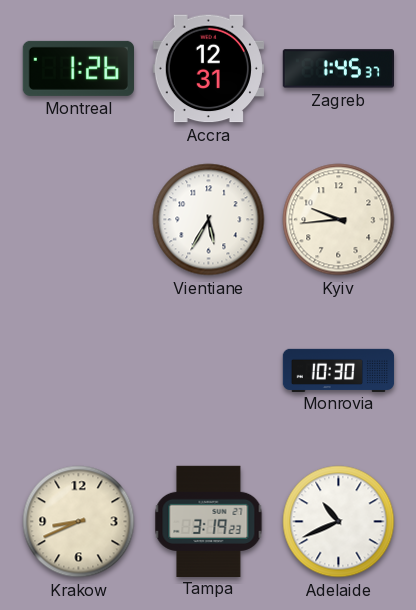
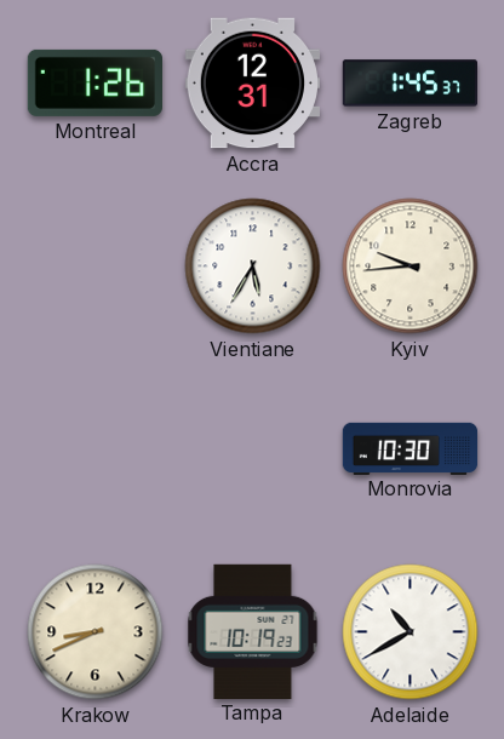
Tampa: 3:19 -> 10:19 (253, 631)
Adelaide: 10:41 -> 10:40 (411, 632)
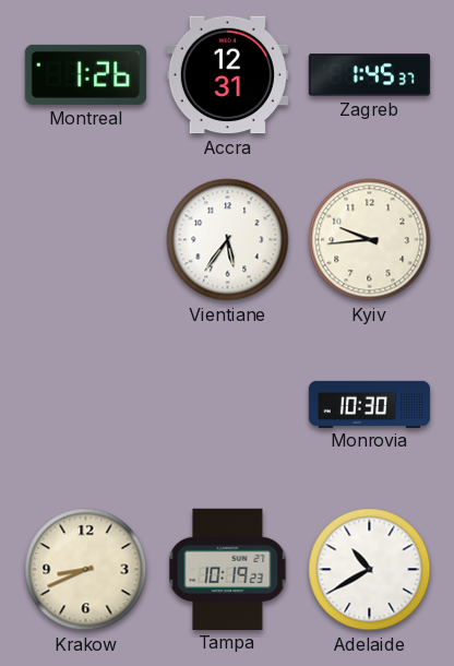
Vientiane: 5:35 -> 5:36 (228, 240)
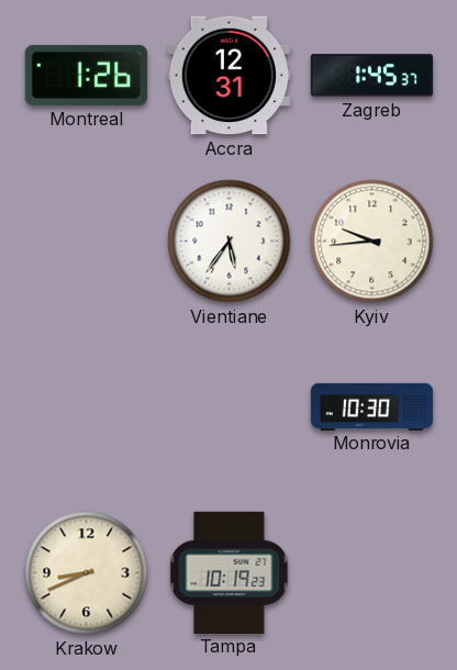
Adelaide: 10:40 -> none (370, 570)
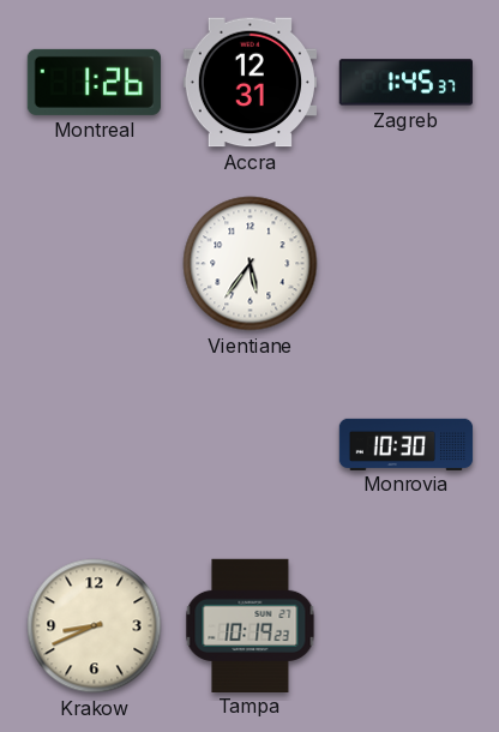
Kyiv: 9:44 -> none (372, 242)
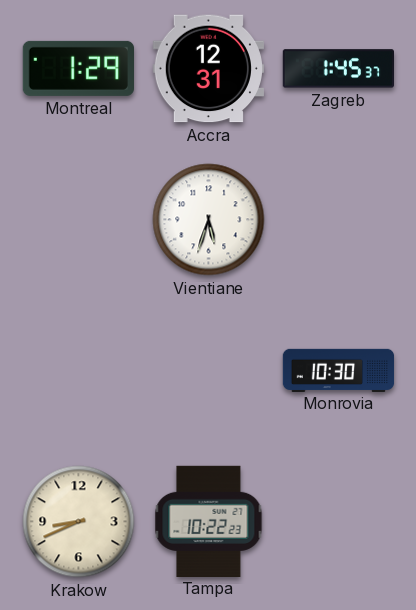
Montreal: 1:26 -> 1:29 (78, 68)
Vientiane: 5:36 -> 5:33 (209, 220)
Tampa: 10:19 -> 10:22 (209, 521)
